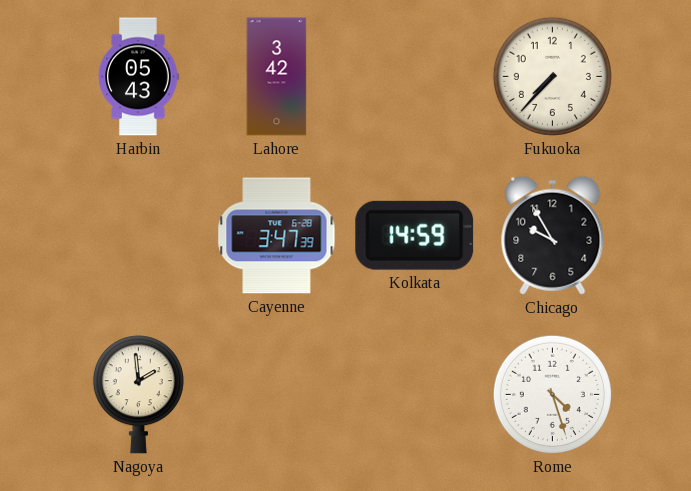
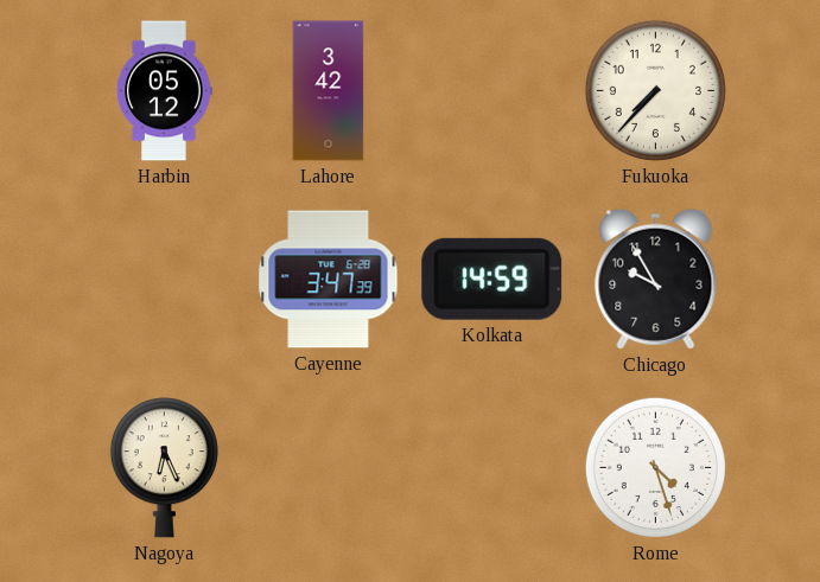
Harbin: 05:43 -> 05:12 (164, 91)
Nagoya: 1:59 -> 6:26 (164, 468)
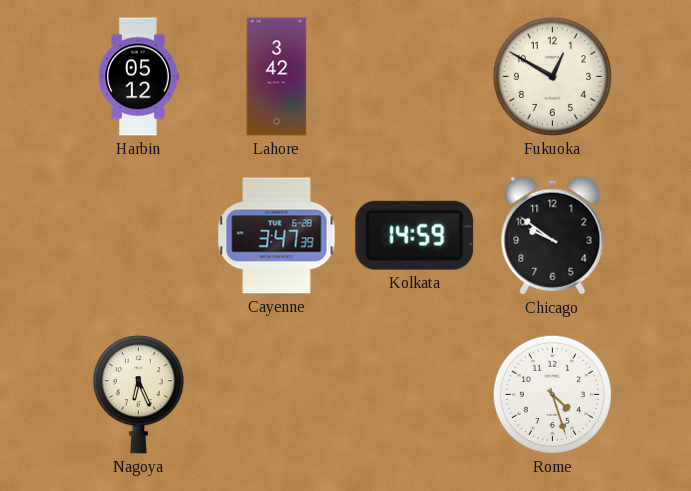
Fukuoka: 7:37 -> 12:50 (552, 76)
Chicago: 9:55 -> 9:51 (553, 235)
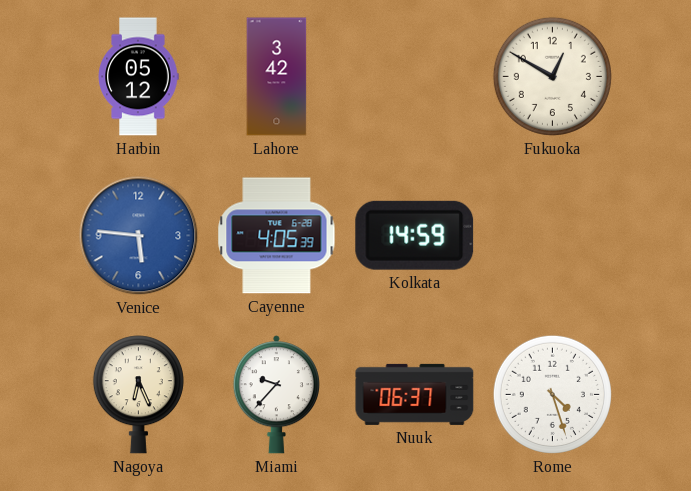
Venice: none -> 5:46 (139, 236)
Cayenne: 3:47 -> 4:05 (277, 236)
Chicago: 9:51 -> none (553, 235)
Miami: none -> 9:37 (276, 395)
Nuuk: none -> 06:37 (415, 394)
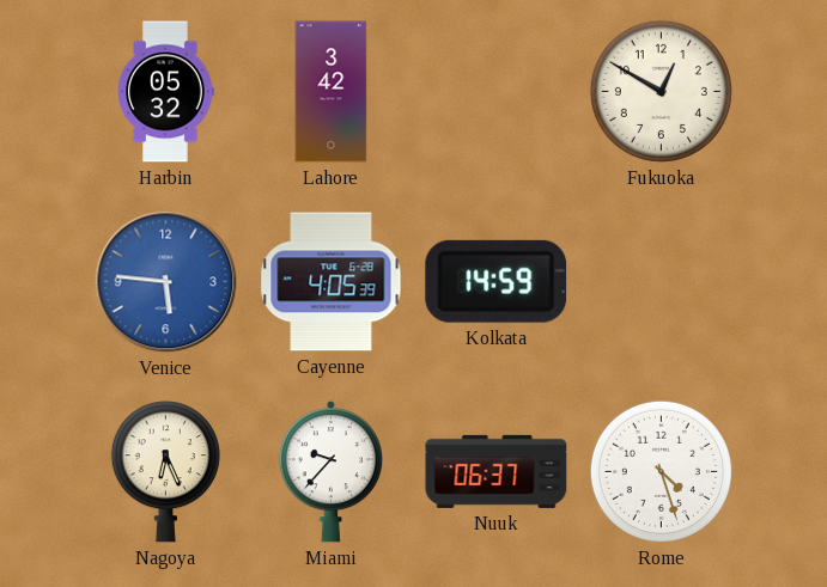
Harbin: 05:12 -> 05:32 (165, 92)
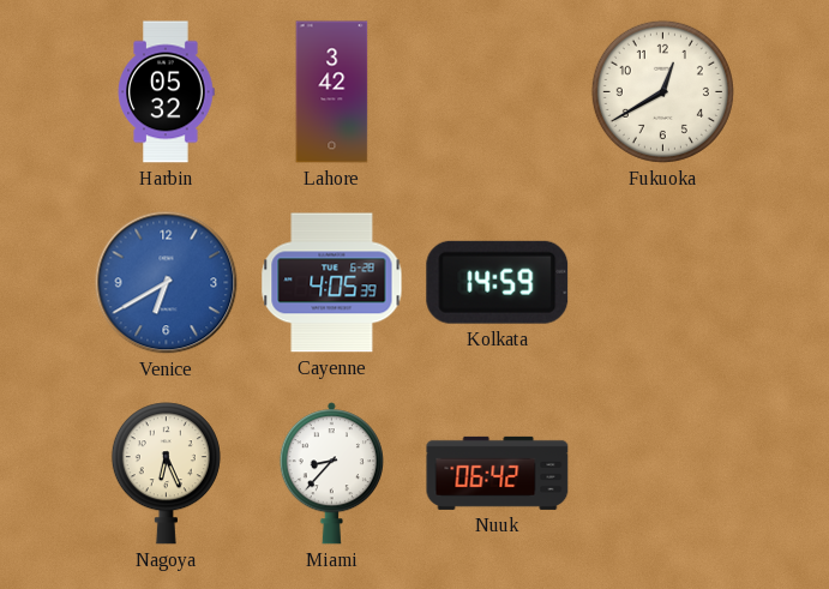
Fukuoka: 12:50 -> 12:40 (662, 91)
Venice: 5:46 -> 6:40 (167, 283)
Miami: 9:37 -> 8:37 (331, 474)
Nuuk: 06:37 -> 06:42 (498, 473)
Rome: 4:27 -> none (661, 471)
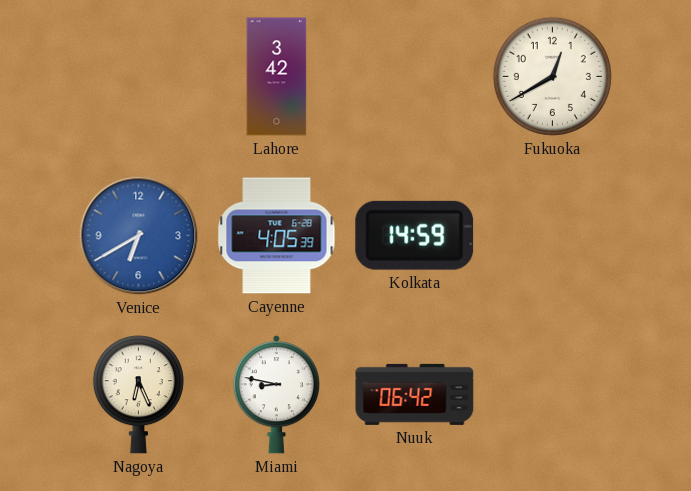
Harbin: 05:32 -> none (166, 92)
Miami: 8:37 -> 8:47 (276, 395)
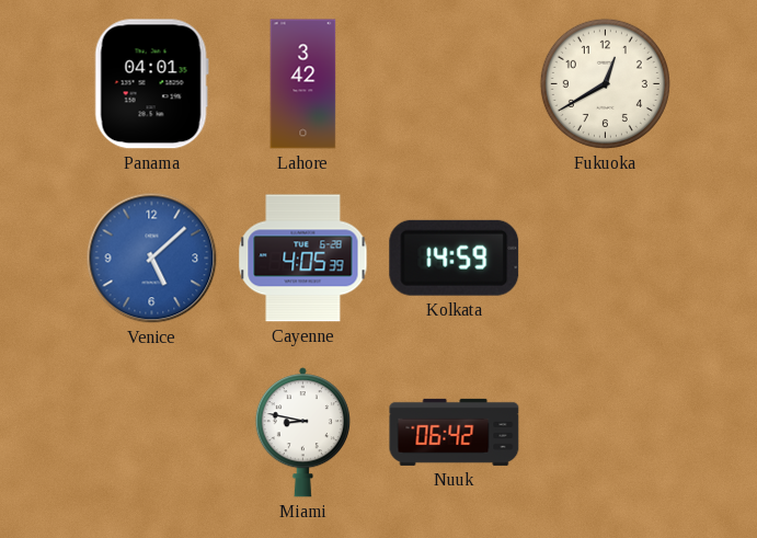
Panama: none -> 04:01 (151, 84)
Venice: 6:40 -> 5:08 (152, 259)
Nagoya: 6:26 -> none (138, 395)
